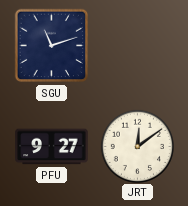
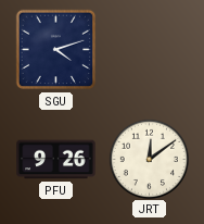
SGU: 11:12 -> 4:12 (56, 50)
PFU: 9:27 -> 9:26 (56, 160)
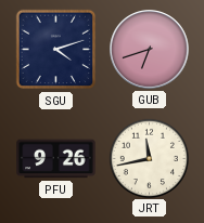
GUB: none -> 6:42 (150, 50)
JRT: 12:09 -> 11:43 (149, 158)
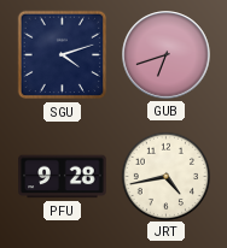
PFU: 9:26 -> 9:28 (63, 177)
JRT: 11:43 -> 4:43 (165, 176)
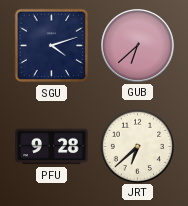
GUB: 6:42 -> 6:38 (138, 46)
JRT: 4:43 -> 6:38 (137, 146)
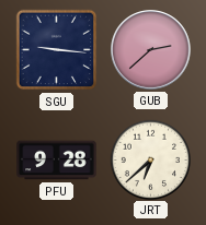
SGU: 4:12 -> 9:16 (57, 50)
GUB: 6:38 -> 2:38 (151, 50)
